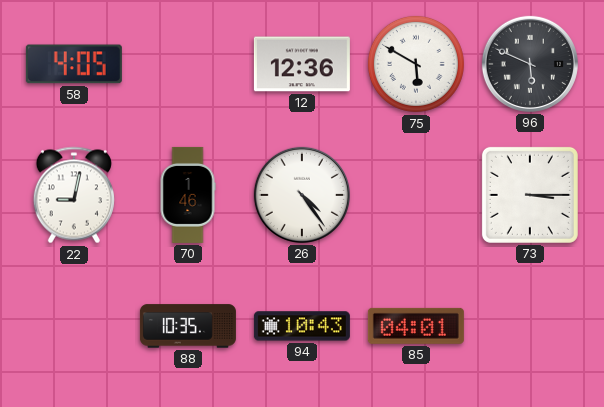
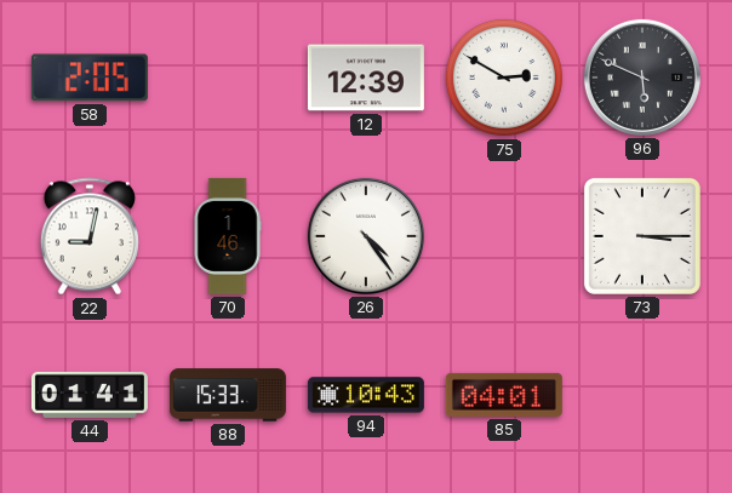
58: 4:05 -> 2:05 (90, 78)
12: 12:36 -> 12:39 (366, 78)
75: 5:50 -> 2:50 (504, 78)
44: none -> 01:41 (90, 395)
88: 10:35 -> 15:33 (228, 395)
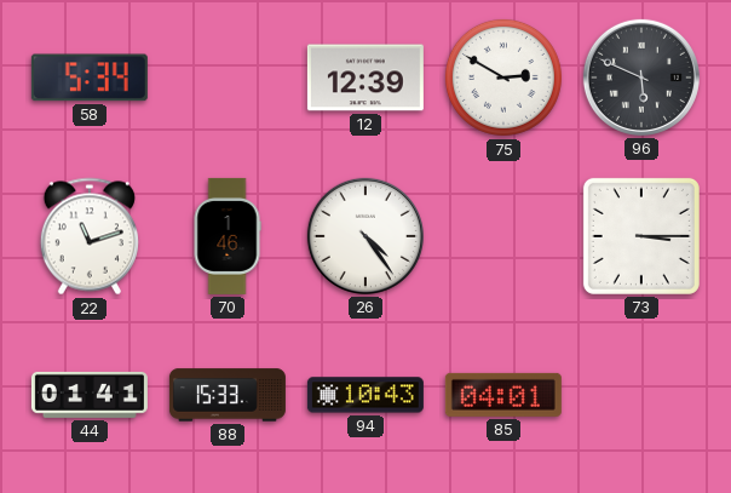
58: 2:05 -> 5:34 (90, 78)
22: 9:02 -> 11:12 (90, 236)
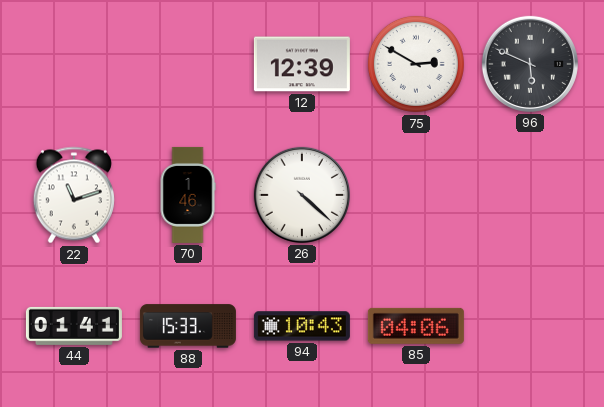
58: 5:34 -> none (90, 78)
26: 4:24 -> 4:22 (302, 195)
73: 3:15 -> none (641, 236)
85: 04:01 -> 04:06 (416, 326)
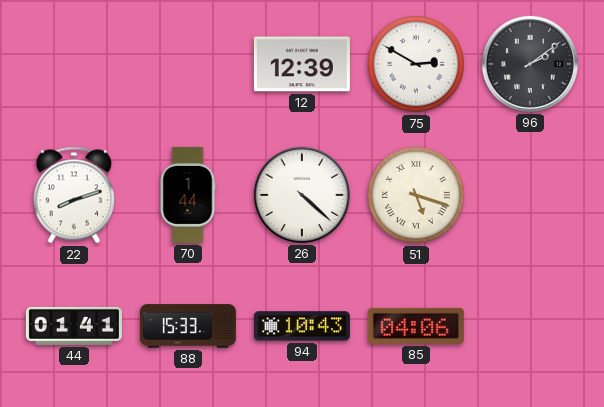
96: 5:49 -> 2:09 (530, 64)
22: 11:12 -> 8:12 (74, 195)
70: 1:46 -> 1:44 (188, 195)
51: none -> 5:18 (416, 195)
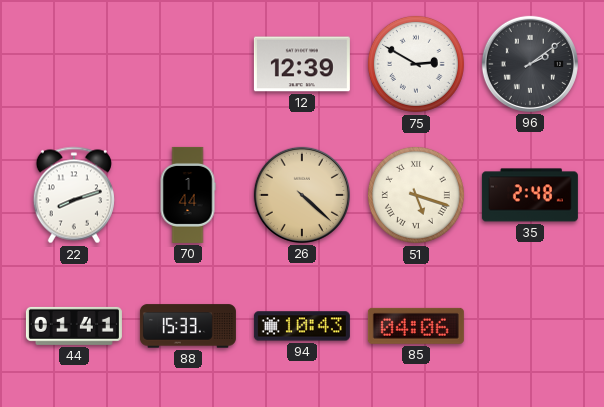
26 dial: white -> champagne (302, 195)
35: none -> 2:48 (530, 195)
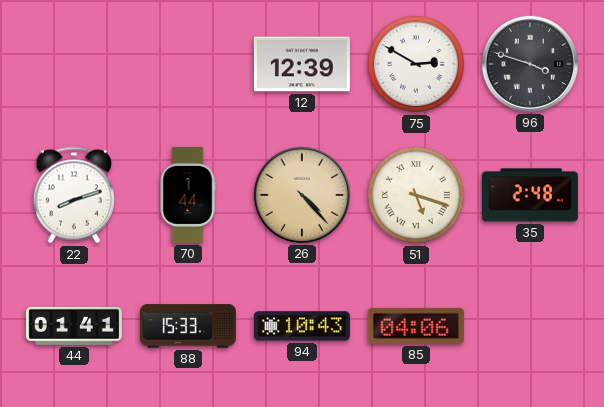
96: 2:09 -> 3:48 (530, 64)
26: 4:22 -> 4:23 (302, 195)
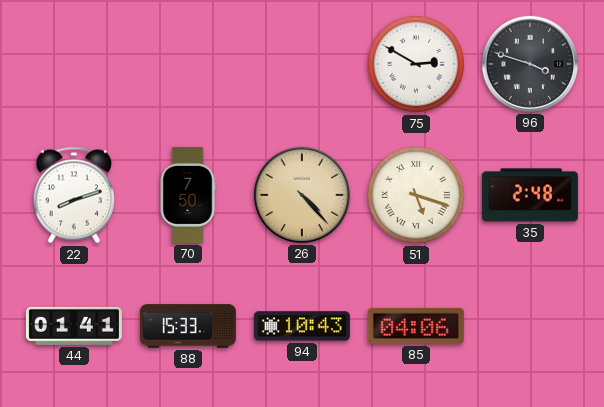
12: 12:39 -> none (302, 64)
70: 1:44 -> 7:50 (188, 195)
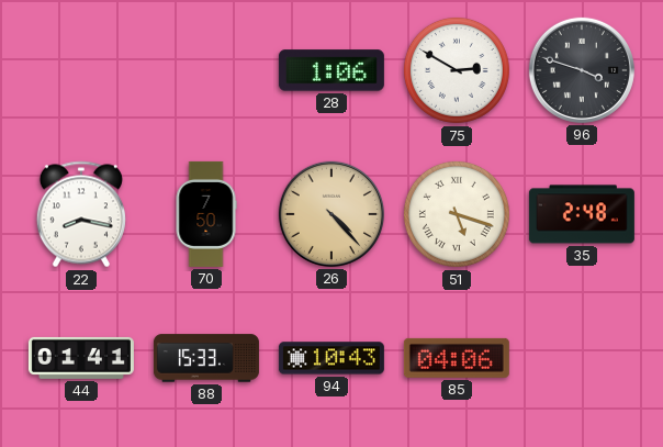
28: none -> 1:06 (332, 70)
22: 8:12 -> 8:17 (81, 214)
